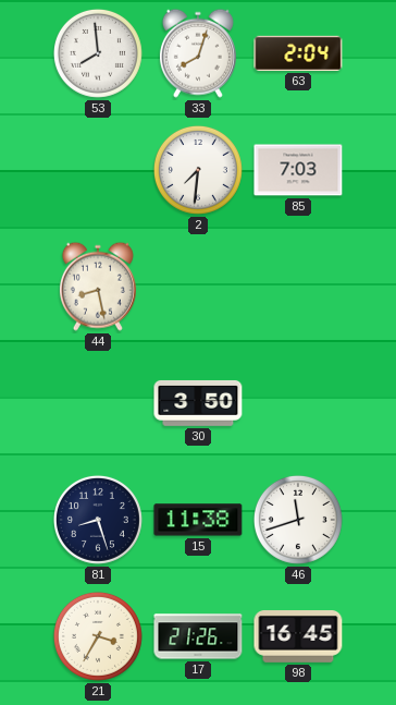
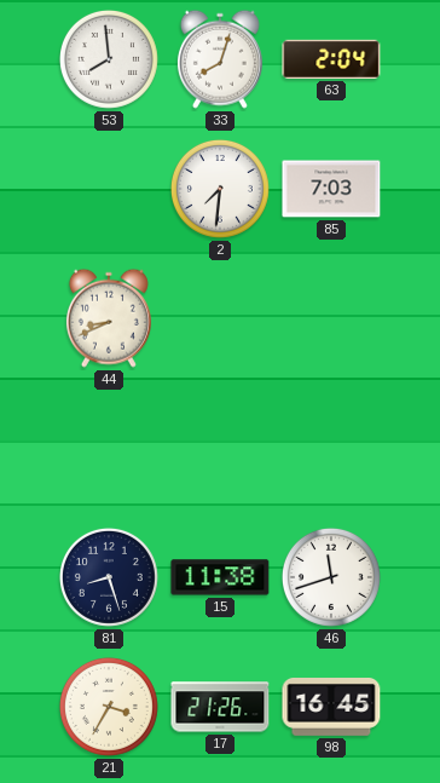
44: 8:28 -> 8:41 (109, 318)
30: 3:50 -> none (198, 403)
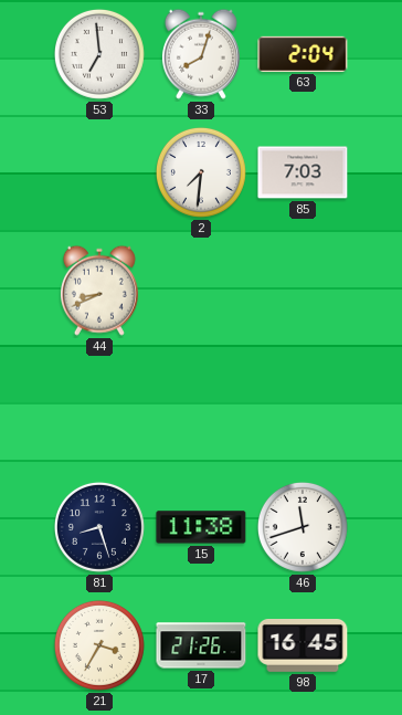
53: 7:59 -> 6:59 (99, 54)
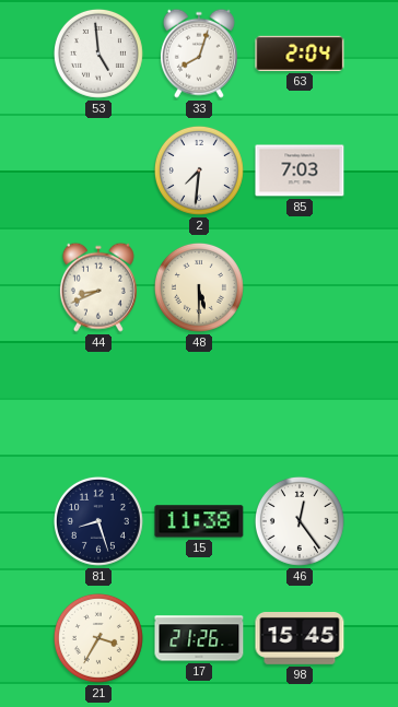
53: 6:59 -> 4:59 (98, 54)
48: none -> 5:30 (199, 287)
46: 11:42 -> 12:24 (300, 521)
98: 16:45 -> 15:45 (300, 639)
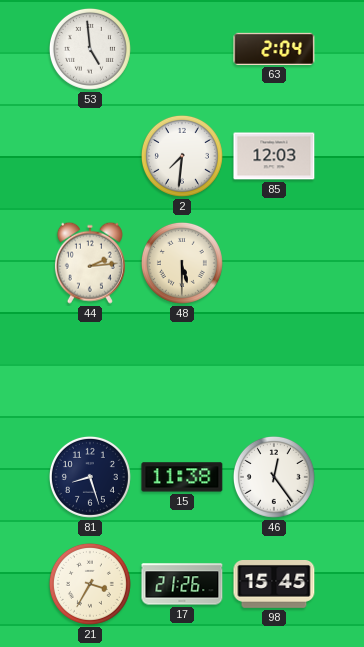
33: 8:03 -> none (199, 54)
85: 7:03 -> 12:03 (274, 156)
44: 8:41 -> 2:14 (90, 263)
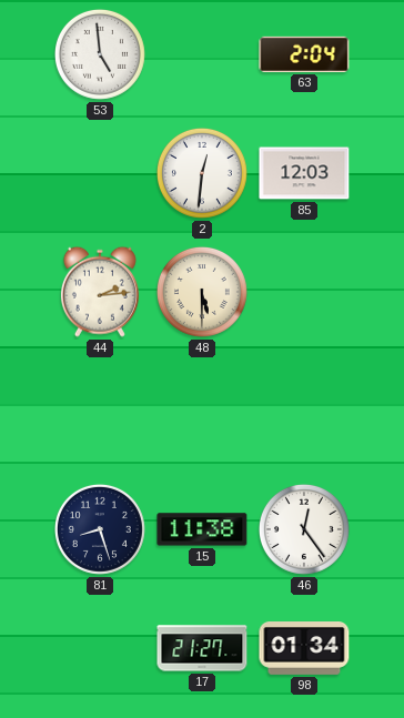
2: 7:31 -> 12:31 (202, 173)
21: 3:35 -> none (90, 584)
17: 21:26 -> 21:27 (202, 648)
98: 15:45 -> 01:34 (304, 649)
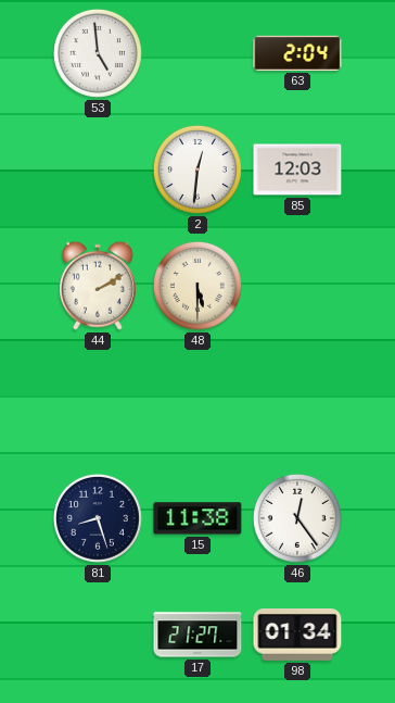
44: 2:14 -> 2:10 (98, 286)
